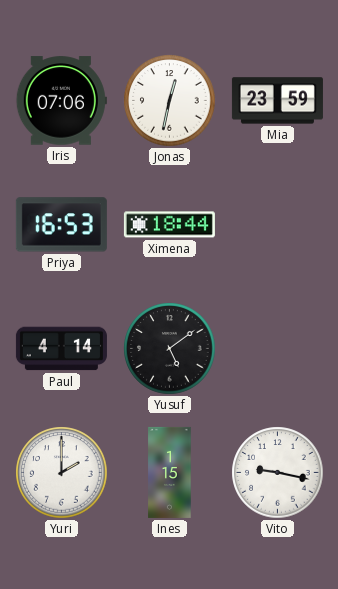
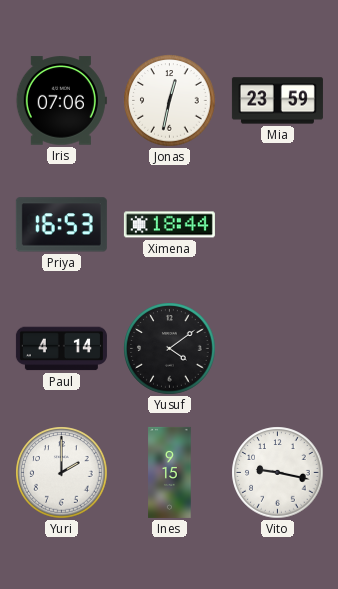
Yusuf: 5:09 -> 4:09 (170, 349)
Ines: 1:15 -> 9:15 (170, 472)
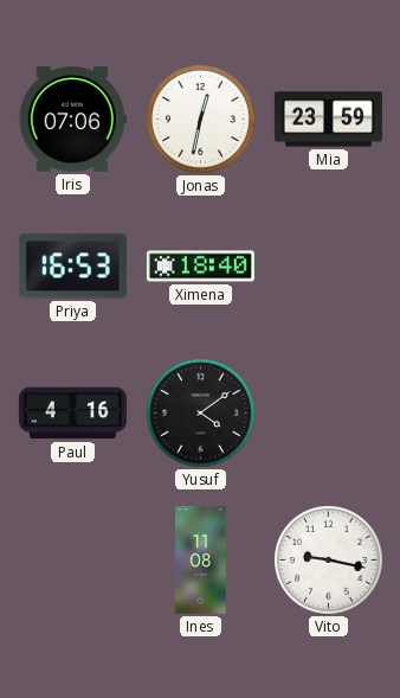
Ximena: 18:44 -> 18:40 (200, 267)
Paul: 4:14 -> 4:16 (72, 414)
Yuri: 2:00 -> none (62, 473)
Ines: 9:15 -> 11:08 (201, 559)
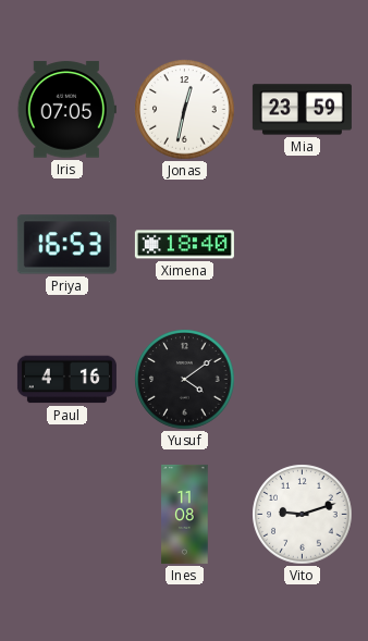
Iris: 07:06 -> 07:05 (66, 110)
Vito: 9:17 -> 9:12 (303, 515)
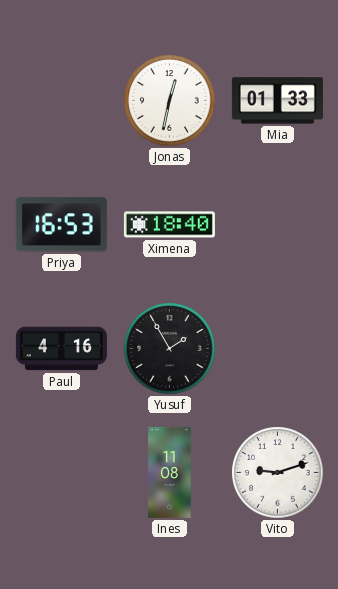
Iris: 07:05 -> none (66, 110)
Mia: 23:59 -> 01:33 (277, 101)
Yusuf: 4:09 -> 1:55 (170, 349)
